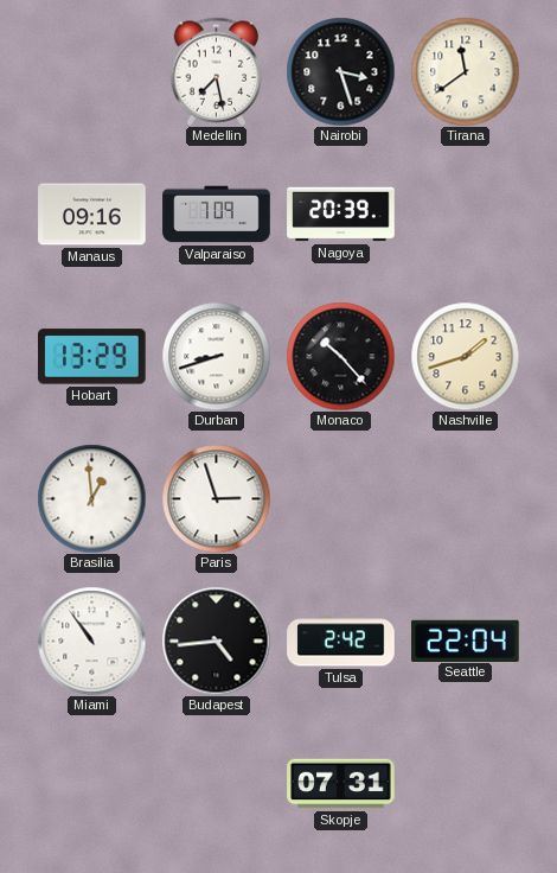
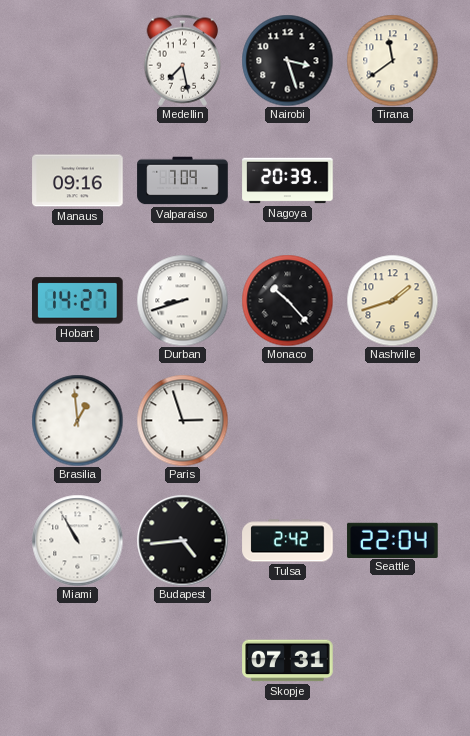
Hobart: 13:29 -> 14:27 (78, 301)
Miami: 10:54 -> 10:55 (77, 540)
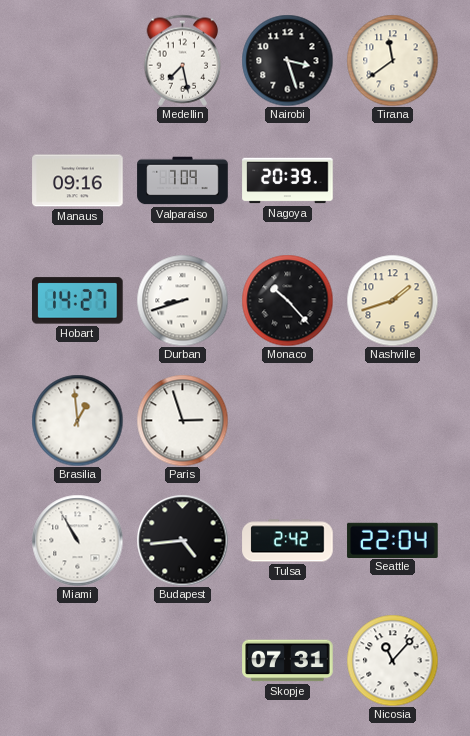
Nicosia: none -> 11:07 (392, 660)
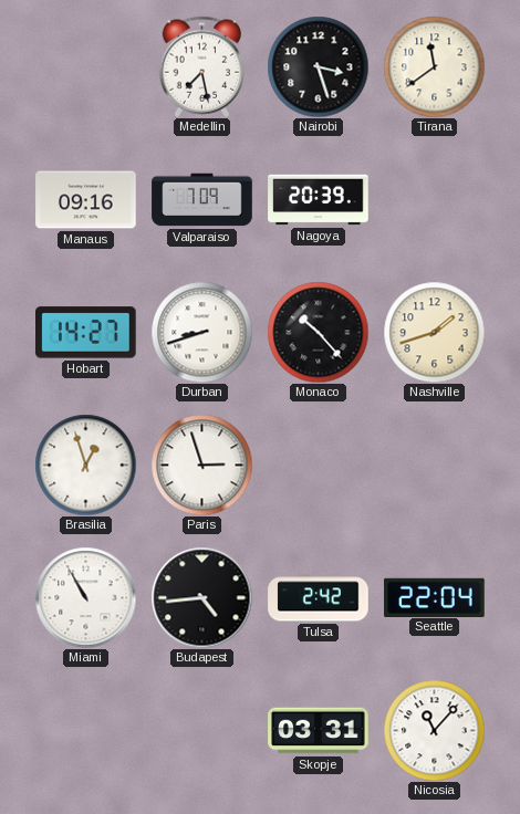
Brasilia: 12:59 -> 12:57 (85, 465)
Skopje: 07:31 -> 03:31 (319, 731)
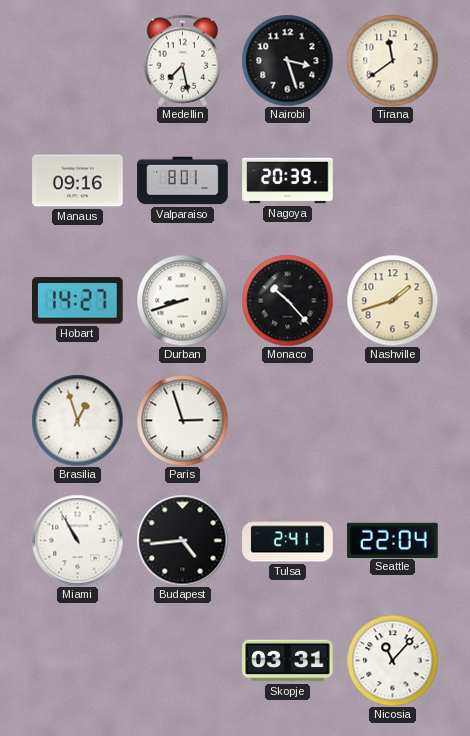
Valparaiso: 7:09 -> 8:01 (183, 181)
Tulsa: 2:42 -> 2:41 (288, 541)
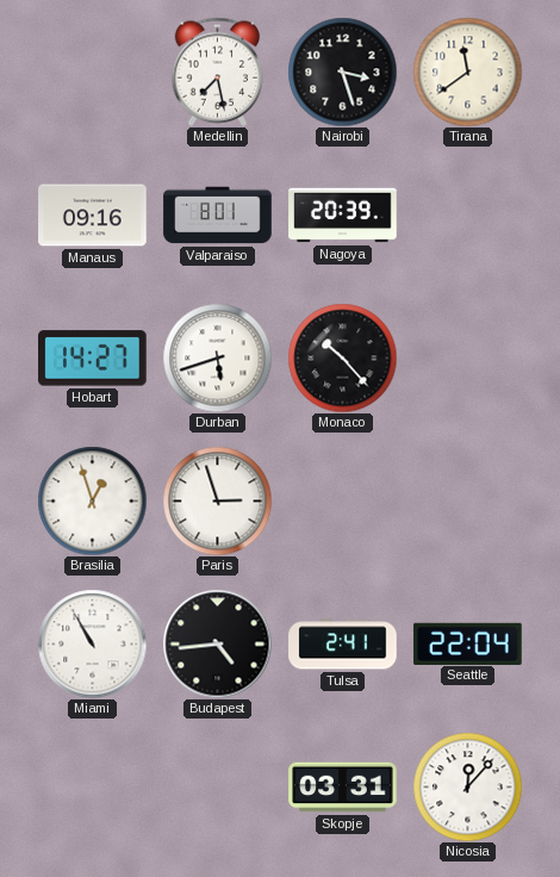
Durban: 8:42 -> 5:42 (217, 357)
Nashville: 1:42 -> none (392, 300)
Nicosia: 11:07 -> 12:07 (467, 786)
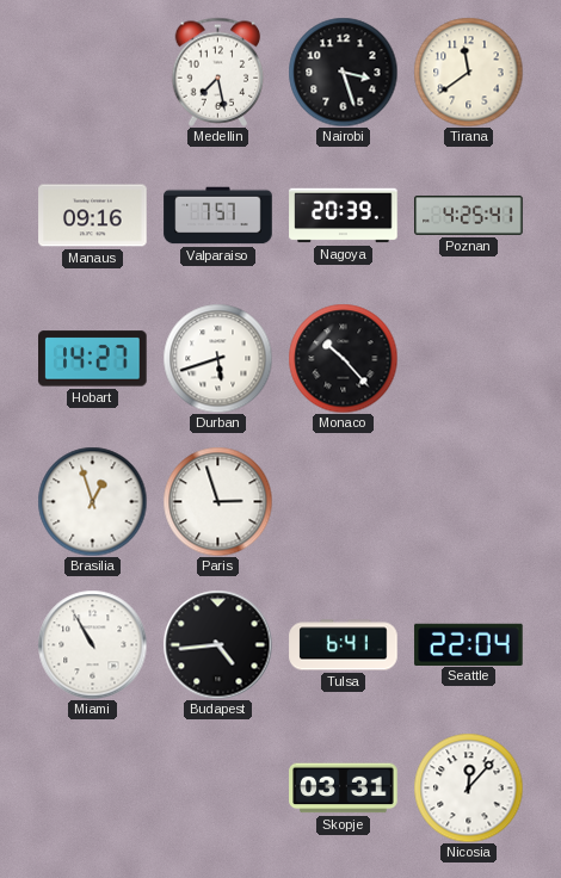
Valparaiso: 8:01 -> 7:57 (218, 216)
Poznan: none -> 4:25 (469, 216)
Tulsa: 2:41 -> 6:41 (344, 645)
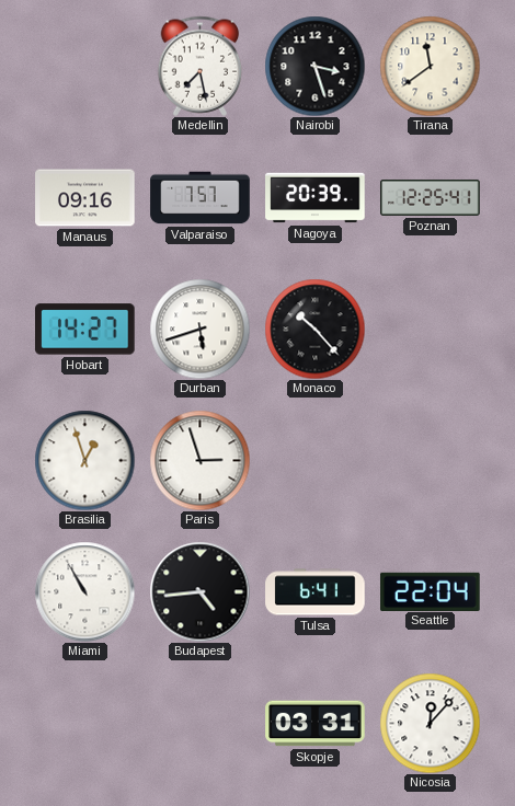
Poznan: 4:25 -> 12:25 (431, 198)
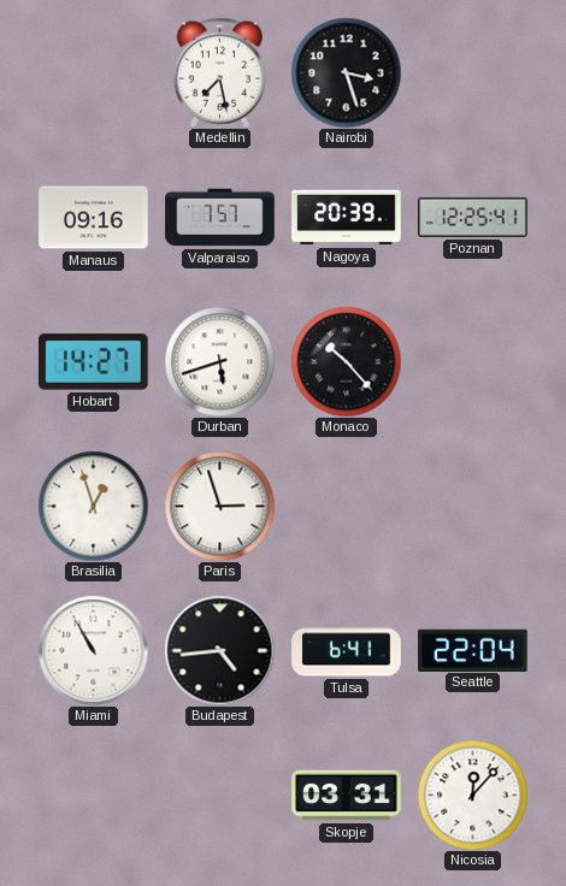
Tirana: 11:39 -> none (430, 66)
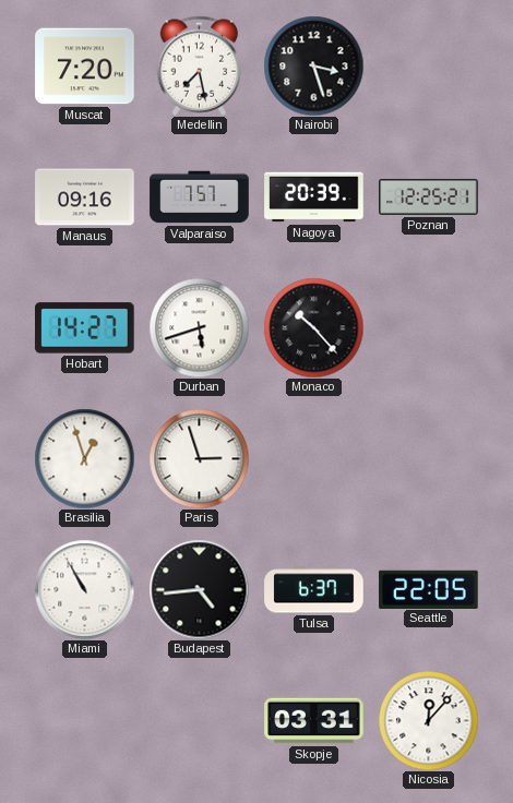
Muscat: none -> 7:20 (85, 67)
Poznan: 12:25:41 -> 12:25:21 (429, 197)
Tulsa: 6:41 -> 6:37 (314, 590)
Seattle: 22:04 -> 22:05 (429, 589)
